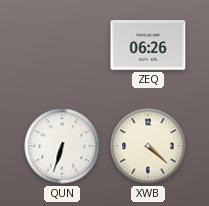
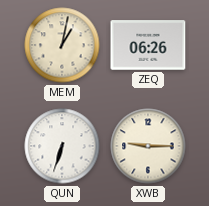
MEM: none -> 1:02 (62, 45)
XWB: 4:22 -> 9:15 (148, 146)
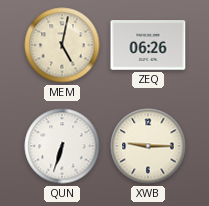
MEM: 1:02 -> 5:02 (62, 45)
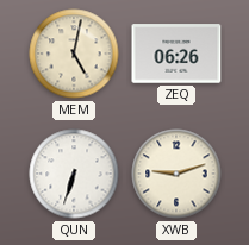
XWB: 9:15 -> 9:12 (176, 174)
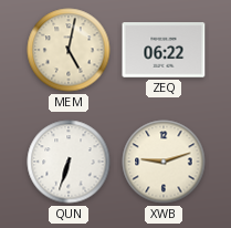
ZEQ: 06:26 -> 06:22 (164, 50)
